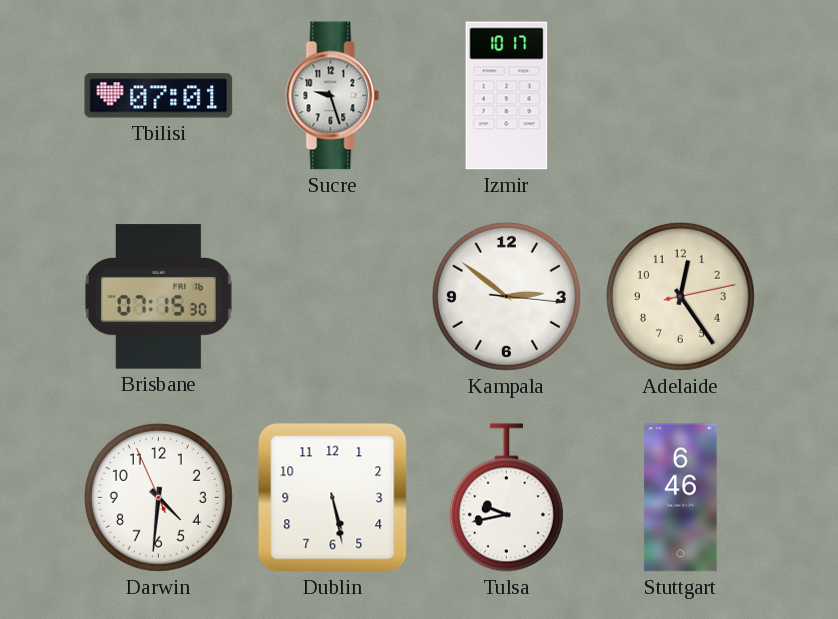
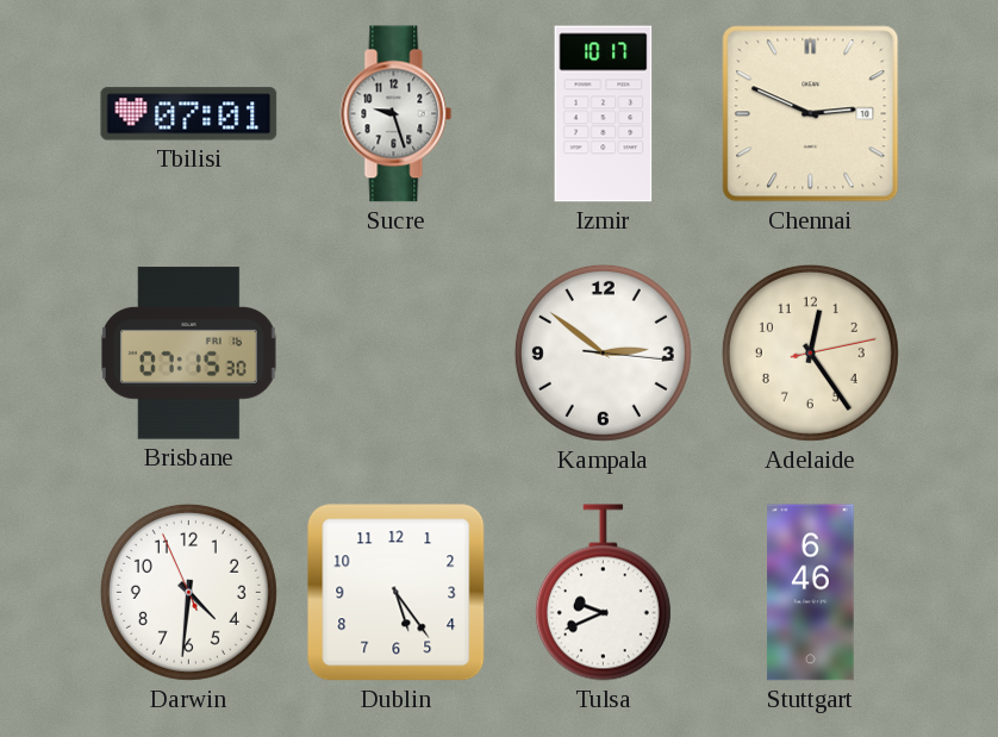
Chennai: none -> 2:49 (811, 114)
Dublin: 5:28 -> 5:24 (397, 593)
Tulsa: 9:43 -> 9:41 (603, 593)
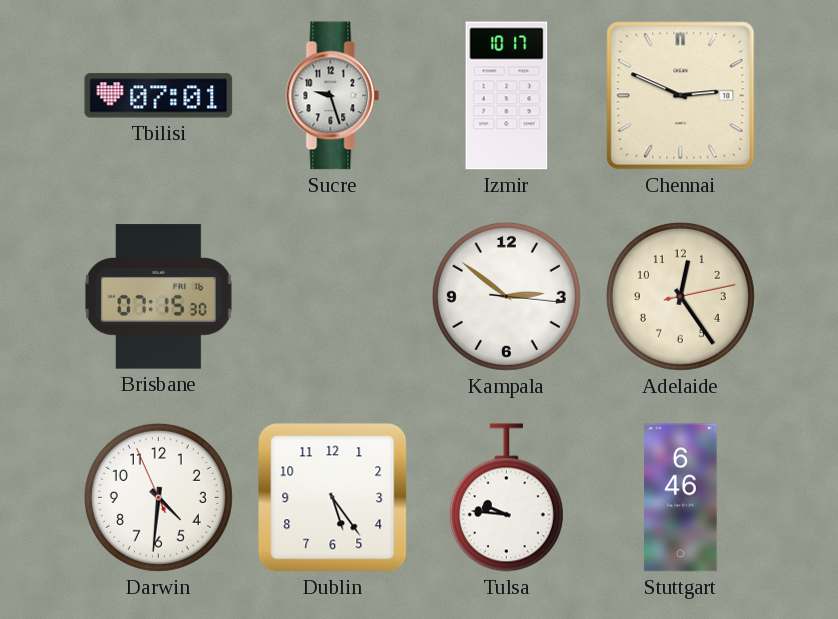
Tulsa: 9:41 -> 9:46 (506, 498)
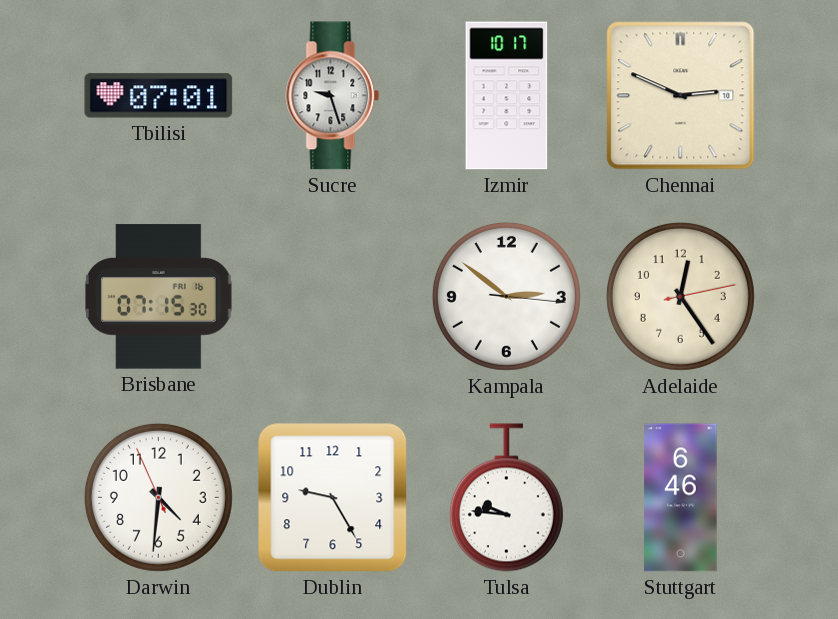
Dublin: 5:24 -> 9:25 (333, 498)
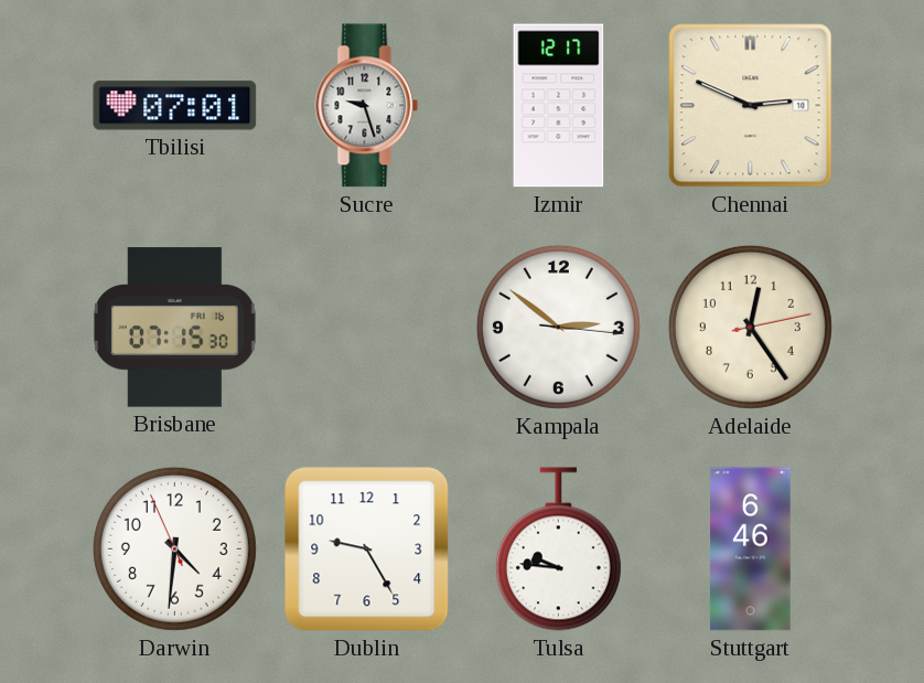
Izmir: 10:17 -> 12:17 (559, 106)
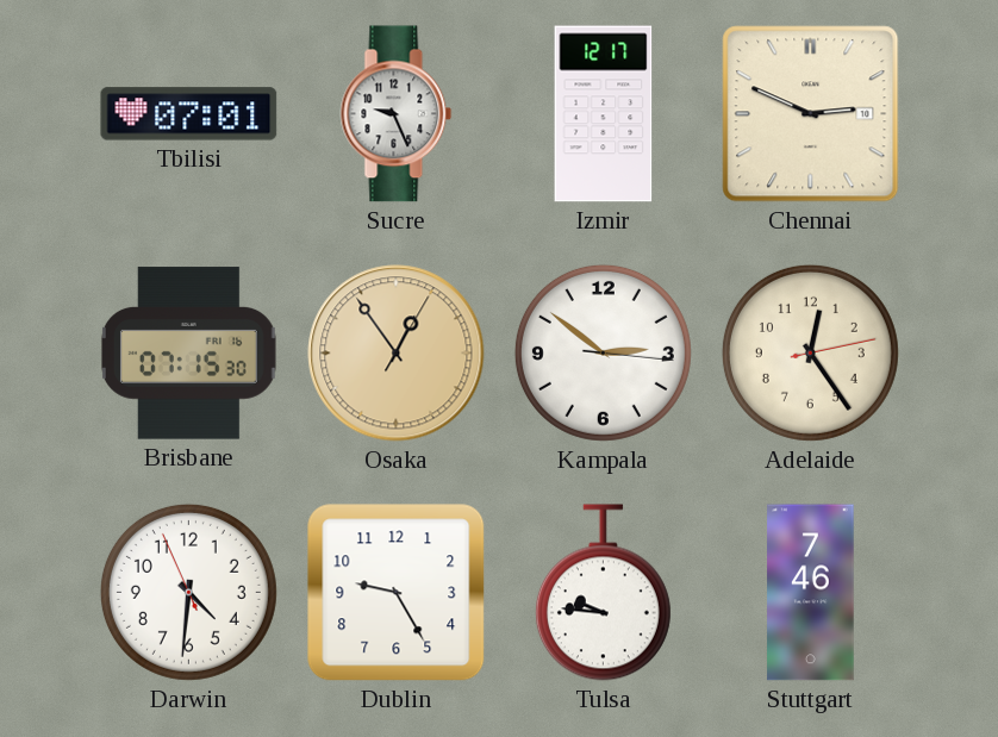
Sucre: 9:27 -> 9:26 (397, 114)
Osaka: none -> 12:54 (397, 354)
Stuttgart: 6:46 -> 7:46 (811, 593)
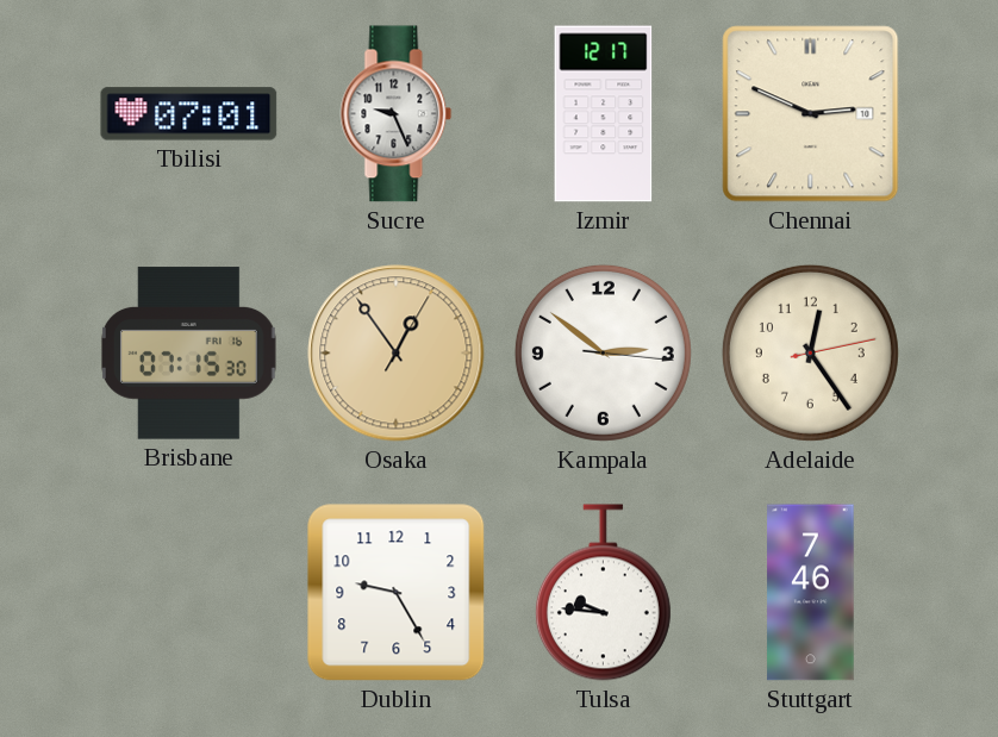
Darwin: 4:30 -> none (188, 592)
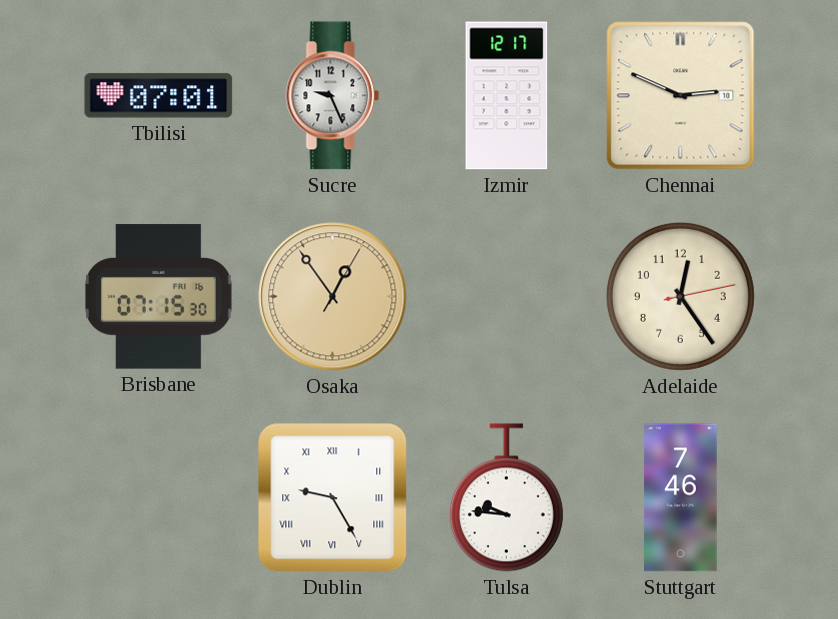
Kampala: 2:51 -> none (603, 352)
Dublin numerals: Arabic -> Roman (333, 498)
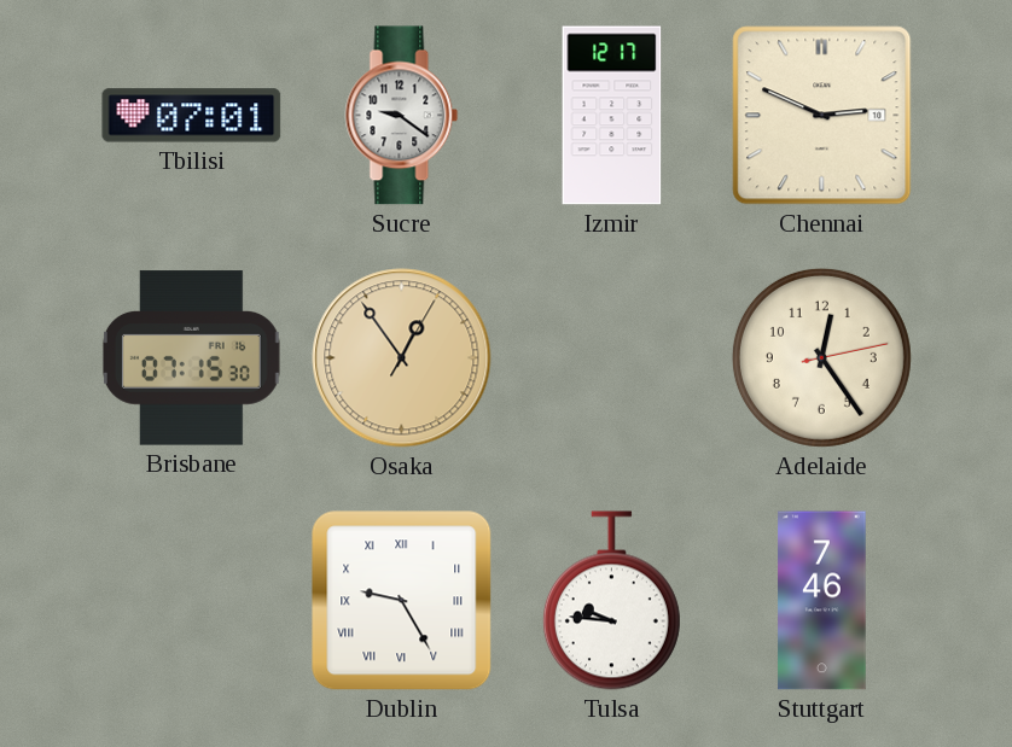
Sucre: 9:26 -> 9:21 (402, 116)
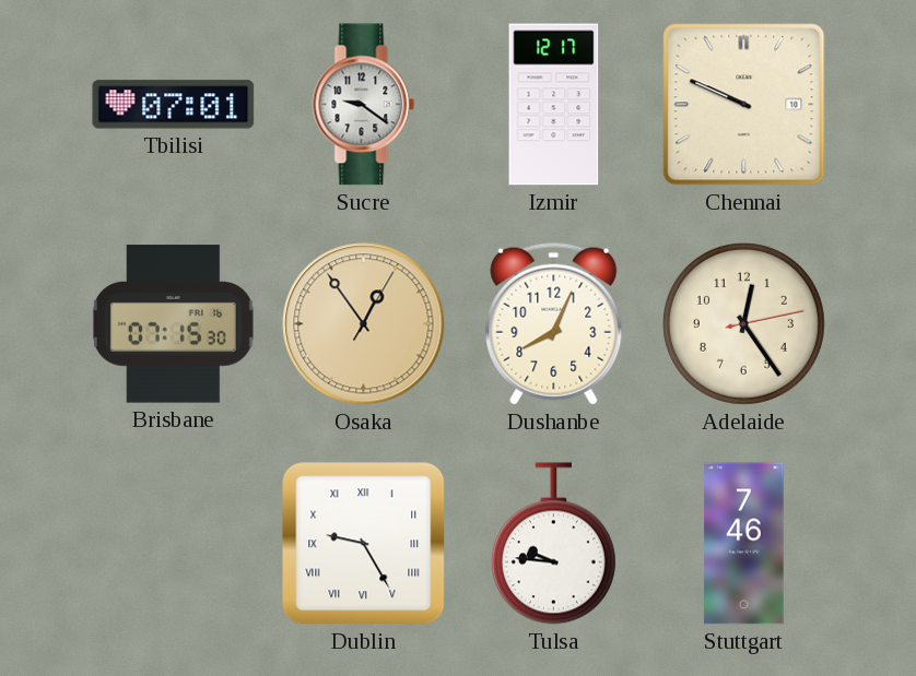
Chennai: 2:49 -> 9:49 (744, 105)
Dushanbe: none -> 8:04 (554, 323)
